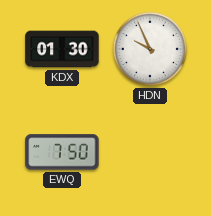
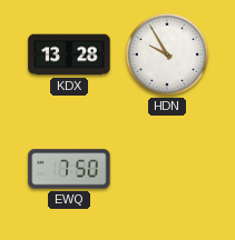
KDX: 01:30 -> 13:28 (69, 54)
HDN: 9:56 -> 9:55 (167, 54)
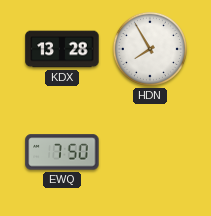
HDN: 9:55 -> 7:55 (150, 49)
